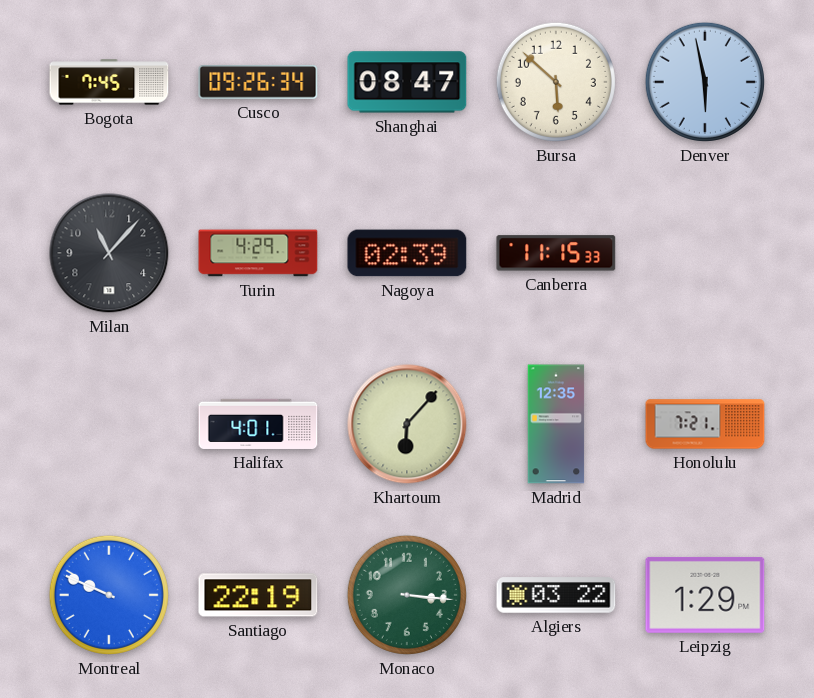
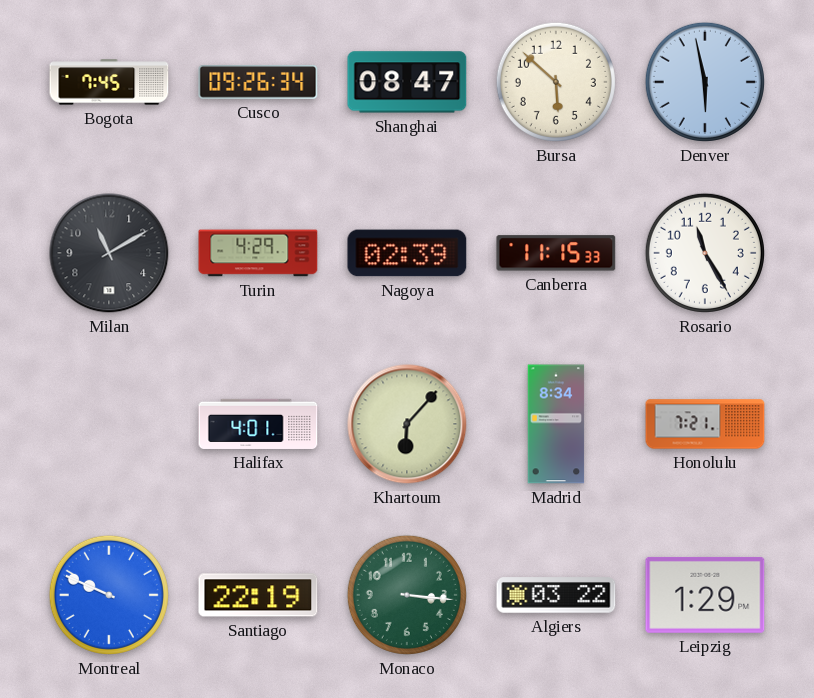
Milan: 11:07 -> 11:10 (109, 253)
Rosario: none -> 11:25 (705, 253)
Madrid: 12:35 -> 8:34 (556, 424)
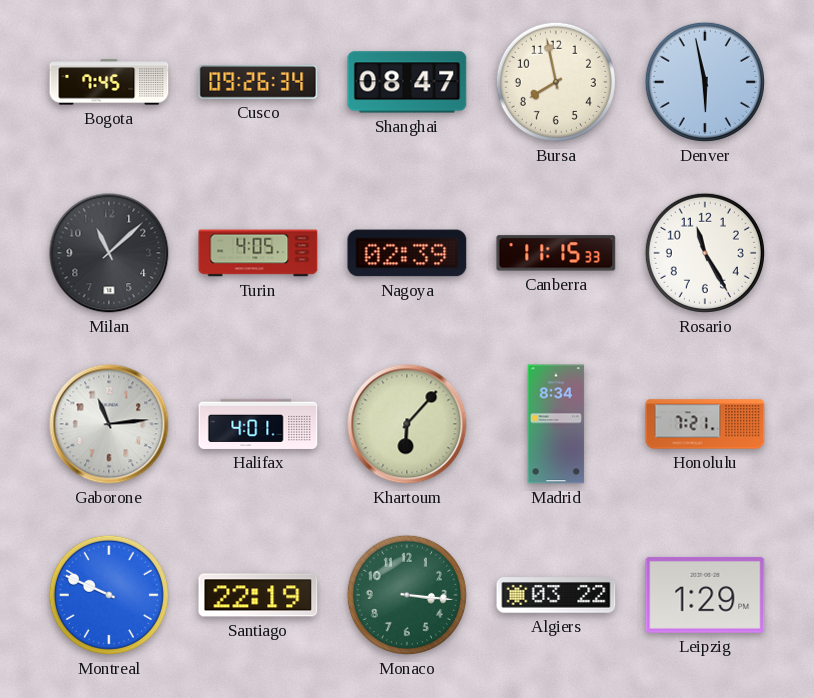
Bursa: 5:52 -> 7:58 (556, 82)
Milan: 11:10 -> 11:08 (109, 253)
Turin: 4:29 -> 4:05 (258, 253)
Gaborone: none -> 11:14 (109, 424)
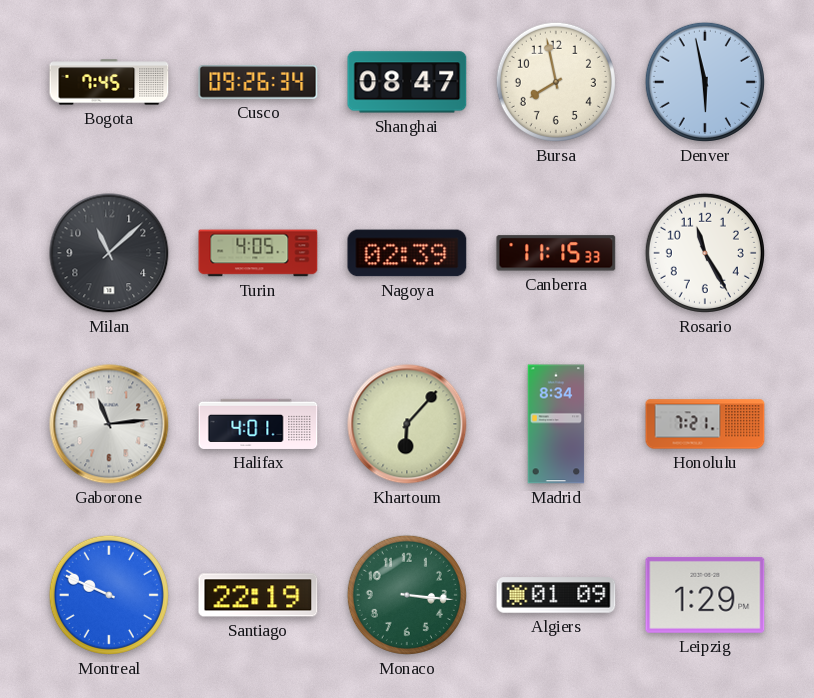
Algiers: 03:22 -> 01:09 (556, 595)
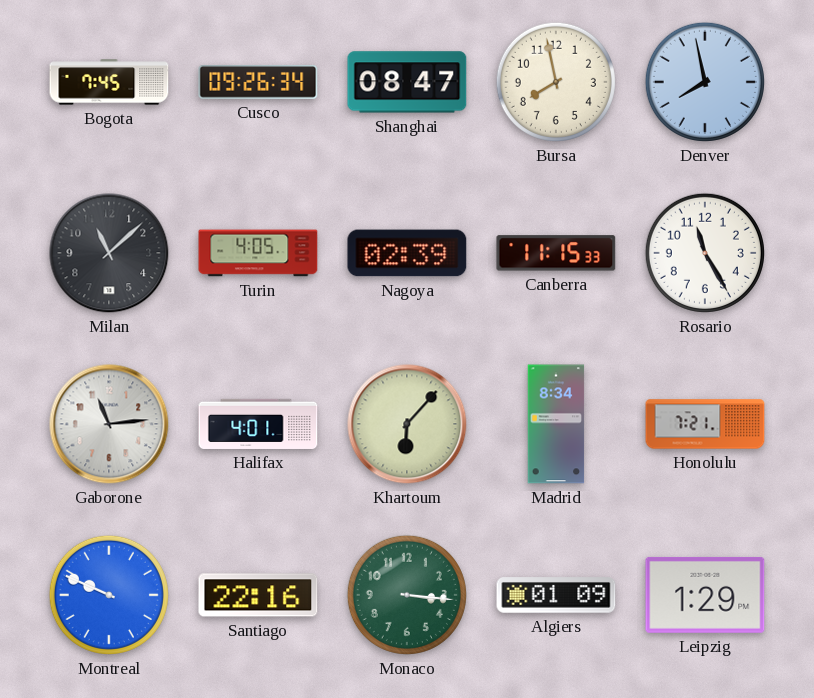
Denver: 5:58 -> 7:58 (705, 82)
Santiago: 22:19 -> 22:16 (258, 595)
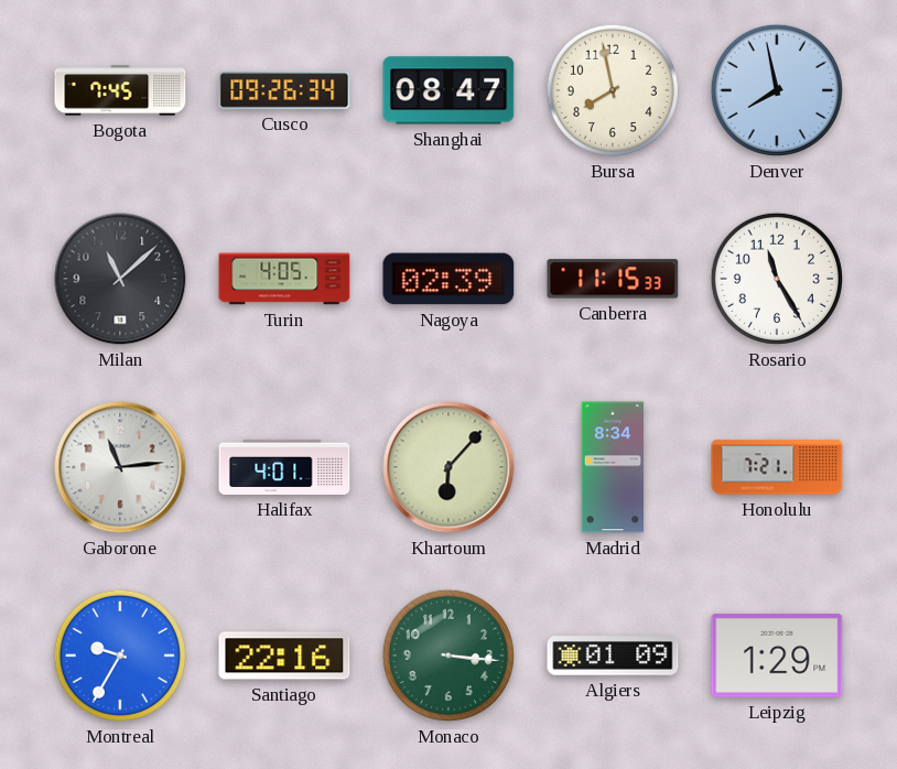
Montreal: 9:49 -> 9:35 (120, 656)
